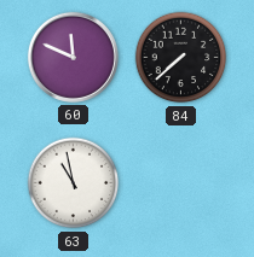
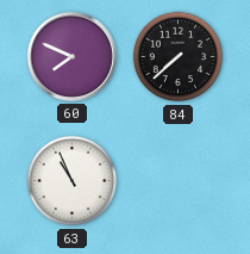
60: 11:49 -> 7:49 (71, 56)
63: 10:58 -> 10:56 (73, 181)
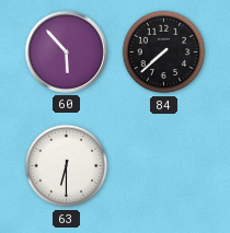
60: 7:49 -> 5:53 (66, 51)
63: 10:56 -> 6:30 (67, 166)
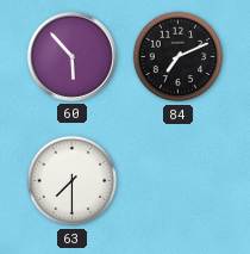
84: 7:38 -> 7:11 (179, 57)
63: 6:30 -> 7:30 (73, 181)
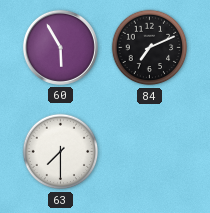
60: 5:53 -> 5:55 (60, 47)
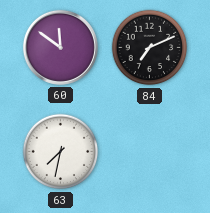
60: 5:55 -> 11:51 (60, 47)
63: 7:30 -> 7:32 (61, 152)
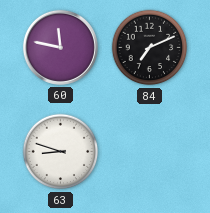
60: 11:51 -> 11:47 (60, 47)
63: 7:32 -> 8:48 (61, 152)
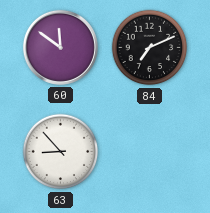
60: 11:47 -> 11:51 (60, 47)
63: 8:48 -> 8:53 (61, 152)
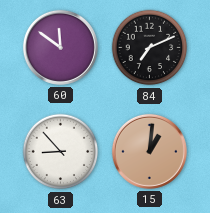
15: none -> 1:01 (149, 151)
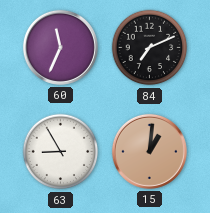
60: 11:51 -> 11:34 (60, 47)
63: 8:53 -> 8:55 (61, 152)
